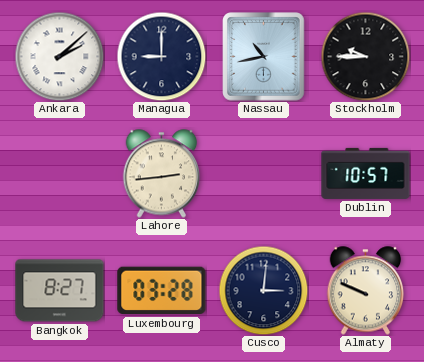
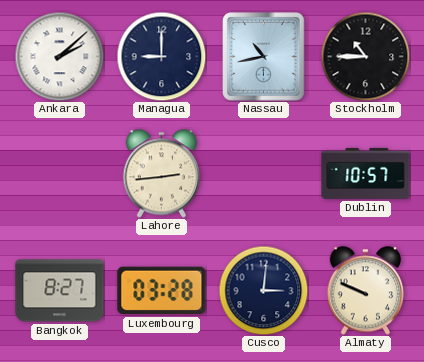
Stockholm: 9:45 -> 10:45 (365, 56)
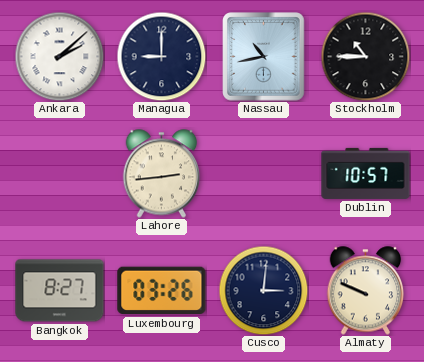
Luxembourg: 03:28 -> 03:26 (162, 291)
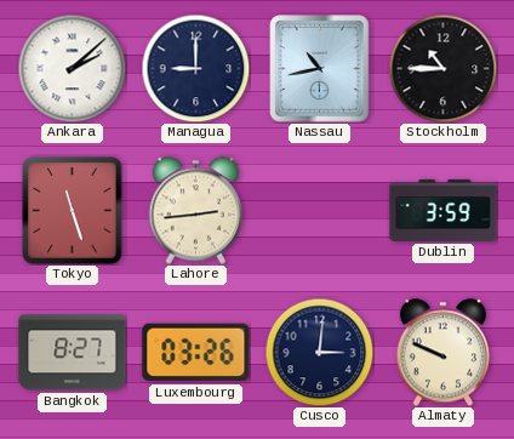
Tokyo: none -> 11:27 (73, 211)
Dublin: 10:57 -> 3:59 (444, 210)
